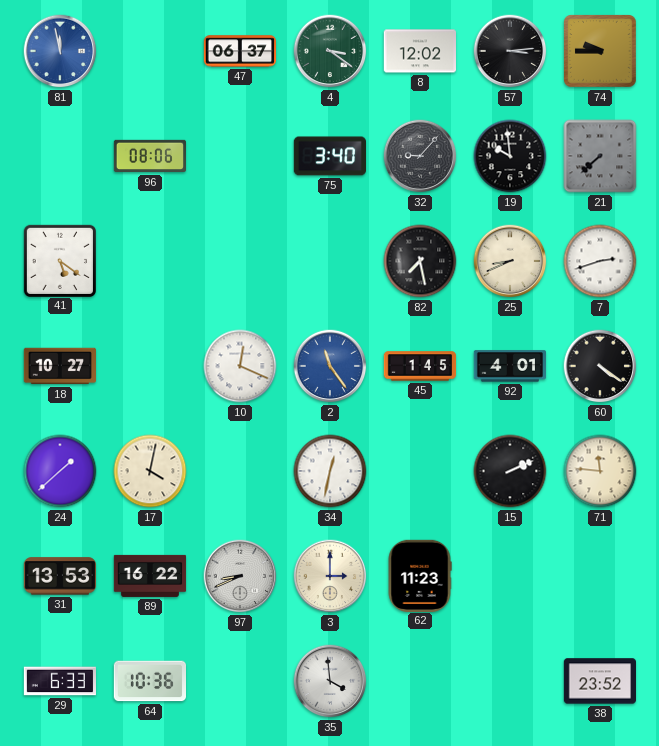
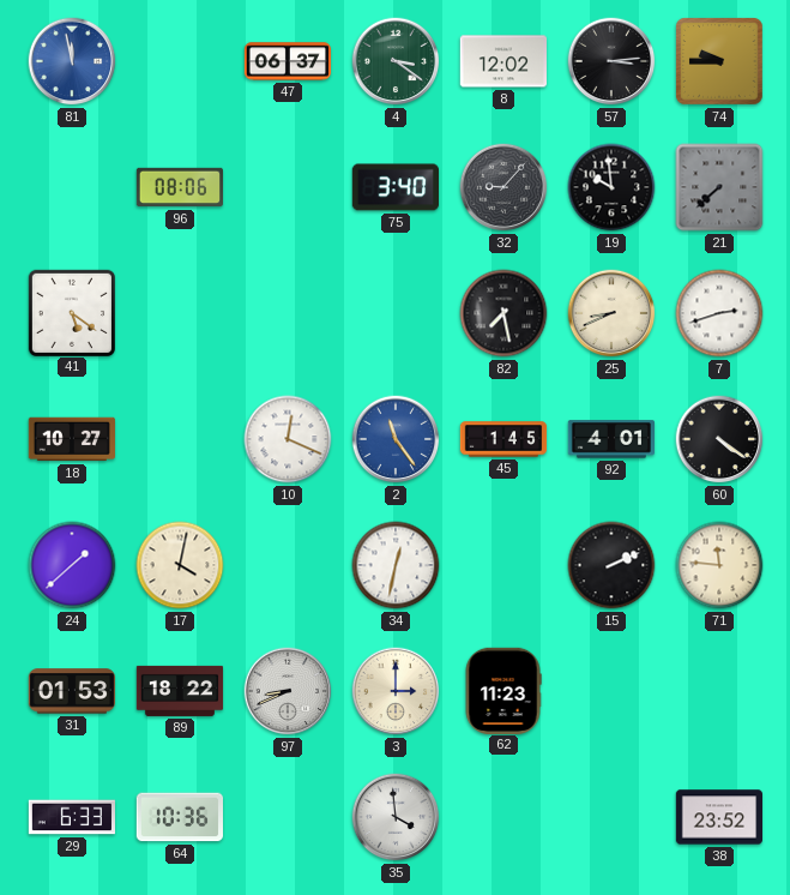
31: 13:53 -> 01:53 (71, 691)
89: 16:22 -> 18:22 (180, 691)
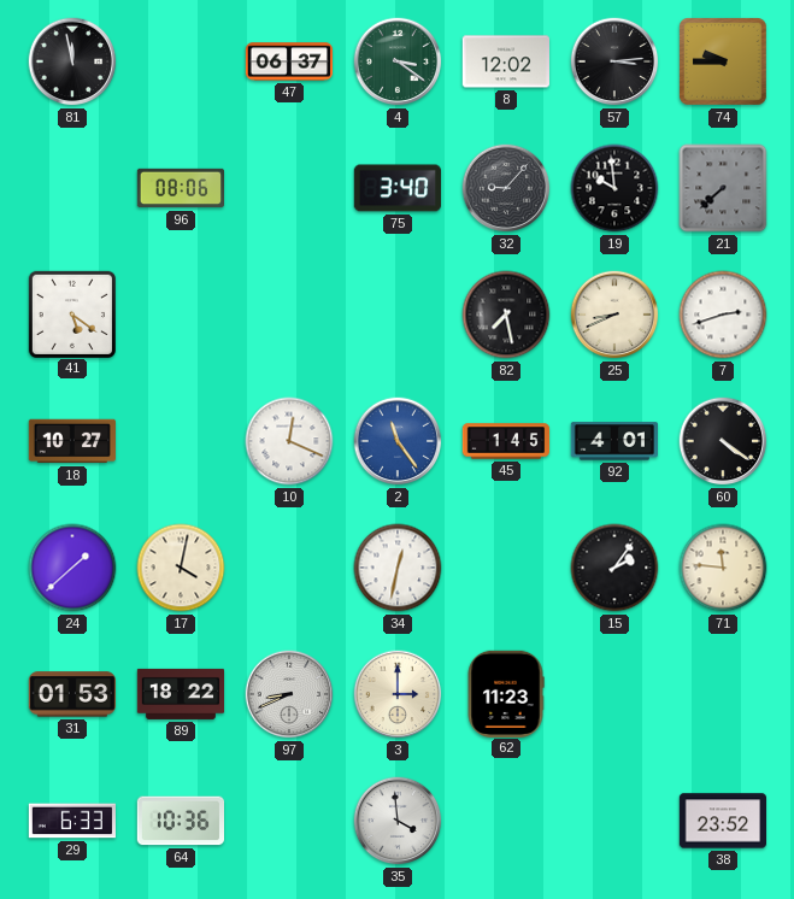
81 dial: blue -> black (72, 61)
15: 2:11 -> 2:06 (614, 568)
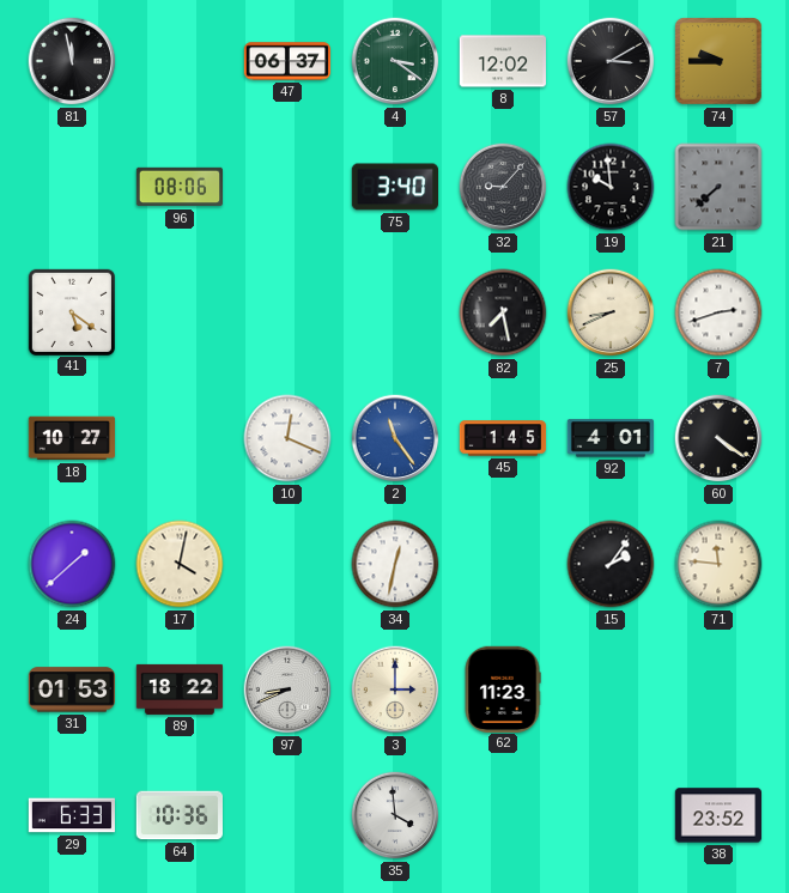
57: 3:14 -> 3:10 (611, 61)
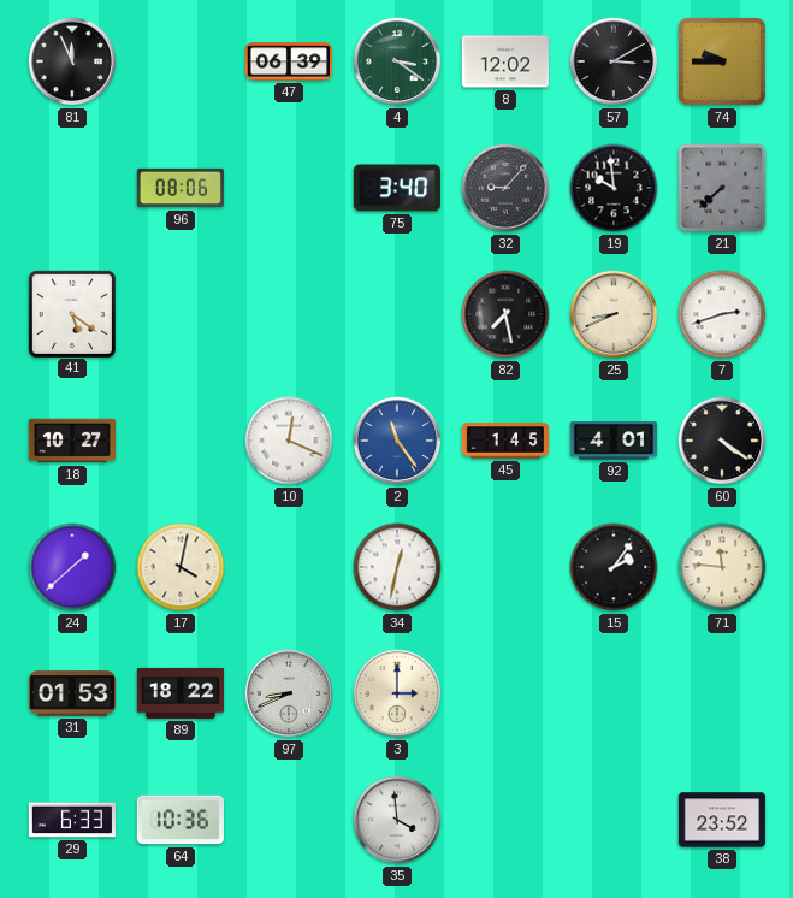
81: 11:58 -> 11:56 (72, 61)
47: 06:37 -> 06:39 (288, 61)
62: 11:23 -> none (503, 688)
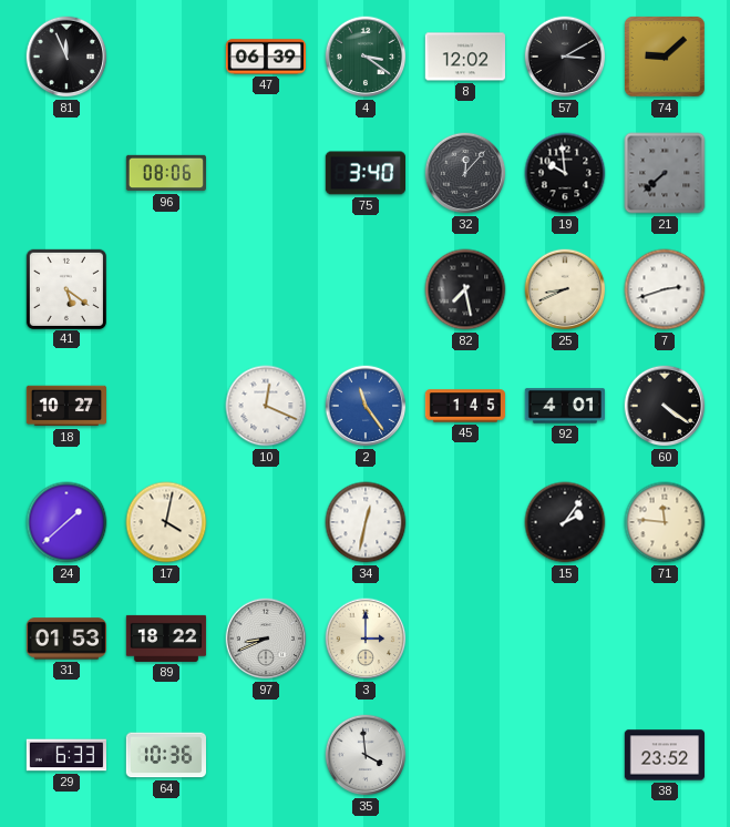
74: 9:45 -> 9:08 (666, 58)
32: 9:07 -> 12:07 (465, 173)
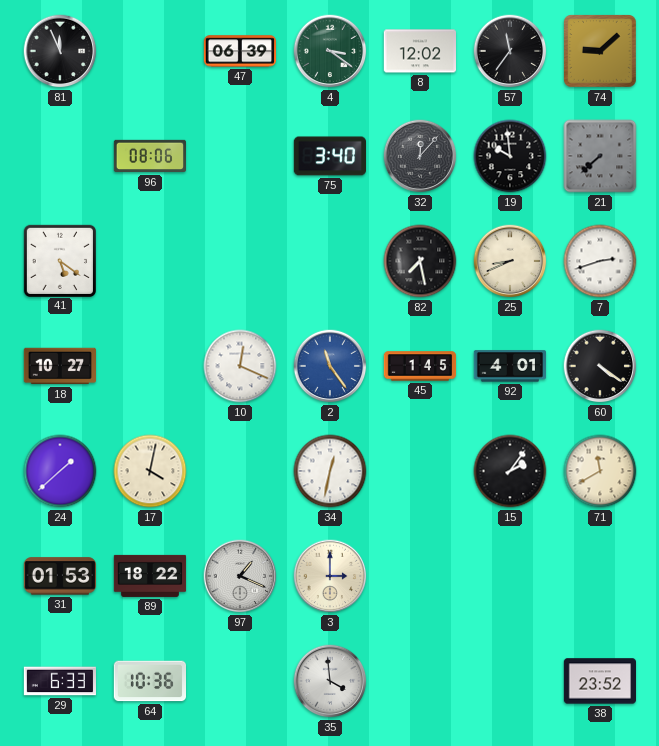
57: 3:10 -> 11:36 (510, 51)
71: 11:46 -> 11:40 (600, 471)
97: 8:41 -> 1:19 (240, 576)
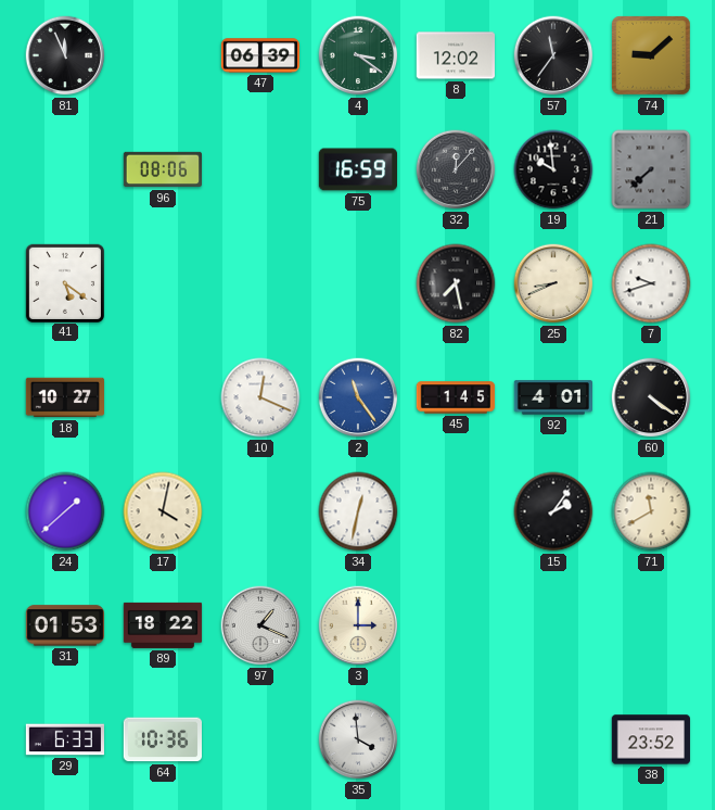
75: 3:40 -> 16:59 (357, 169)
7: 2:42 -> 9:42 (651, 283)
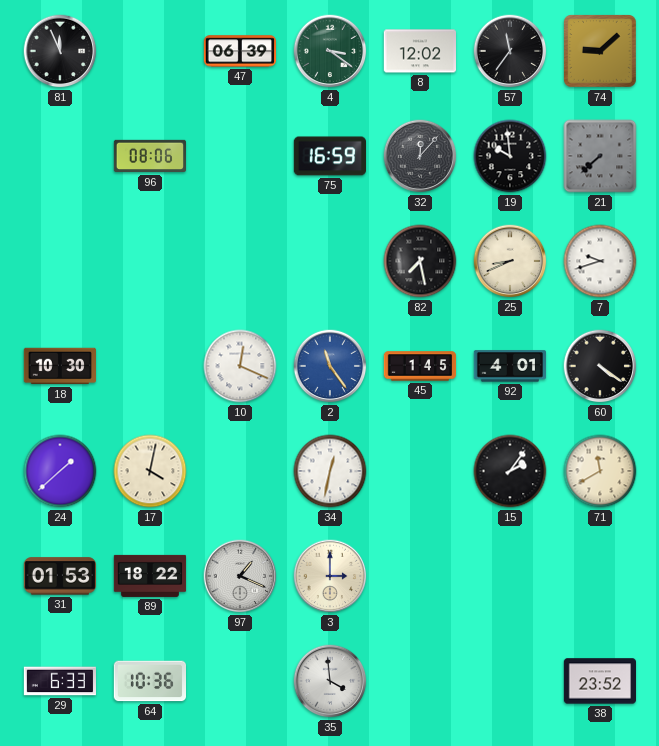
41: 5:21 -> none (64, 282)
18: 10:27 -> 10:30 (59, 366)
